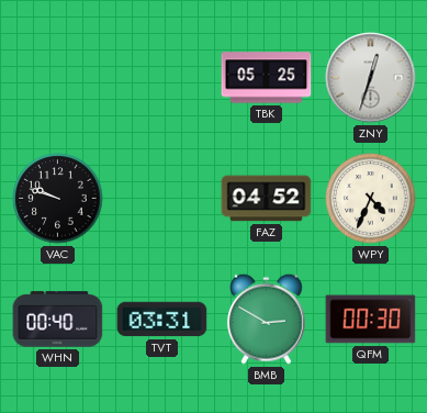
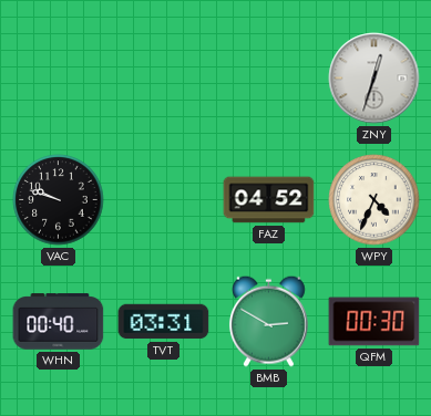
TBK: 05:25 -> none (267, 78)
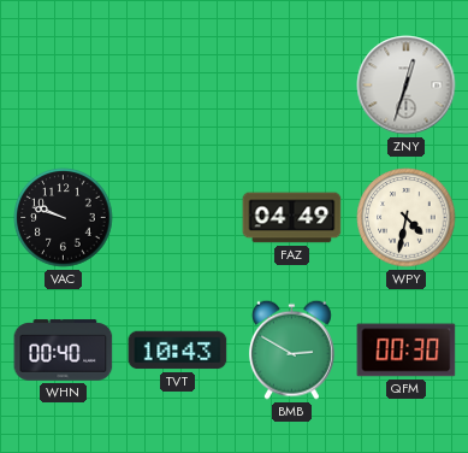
FAZ: 04:52 -> 04:49 (292, 218)
WPY: 4:34 -> 4:32 (407, 218)
TVT: 03:31 -> 10:43 (178, 351)
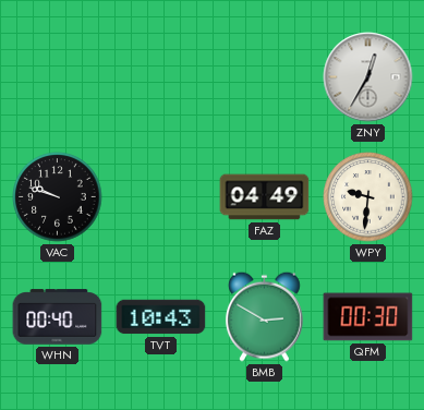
ZNY: 12:33 -> 12:35 (368, 77)
WPY: 4:32 -> 9:31 (368, 197)
